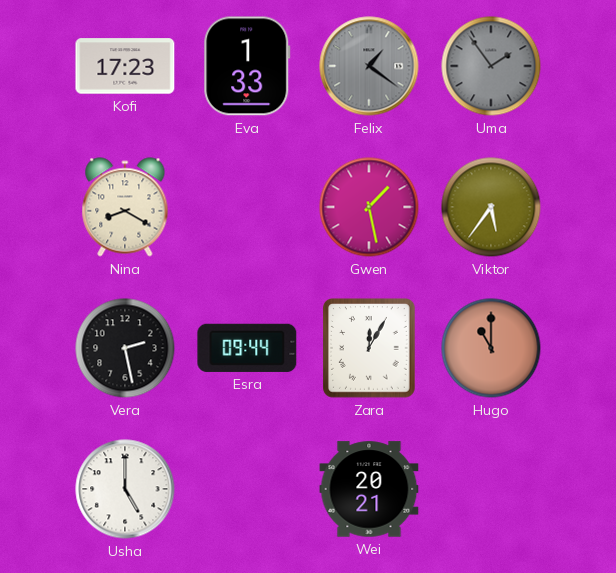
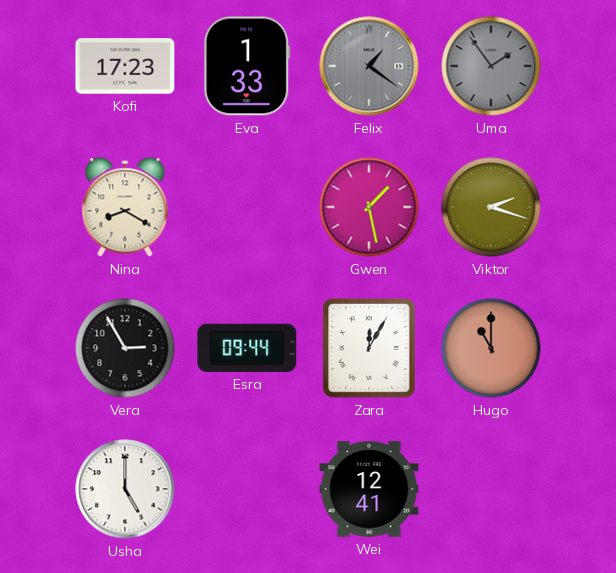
Viktor: 5:36 -> 2:18 (491, 207)
Vera: 2:28 -> 2:55 (125, 348)
Wei: 20:21 -> 12:41 (369, 489)
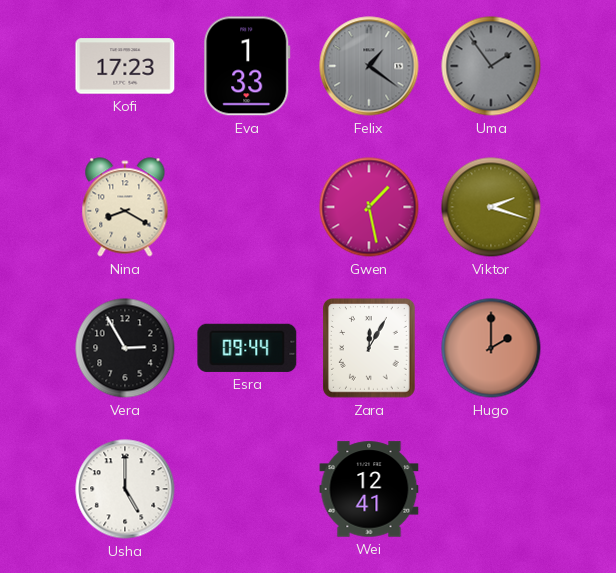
Hugo: 11:00 -> 2:00 (491, 348)
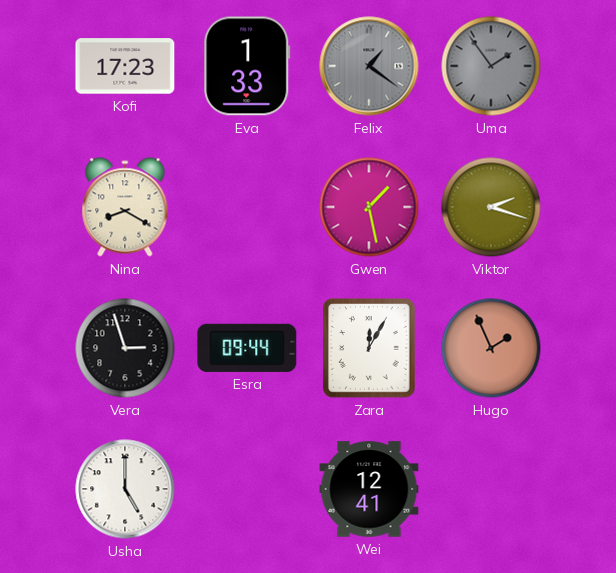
Vera: 2:55 -> 2:57 (125, 348)
Hugo: 2:00 -> 1:56 (491, 348)
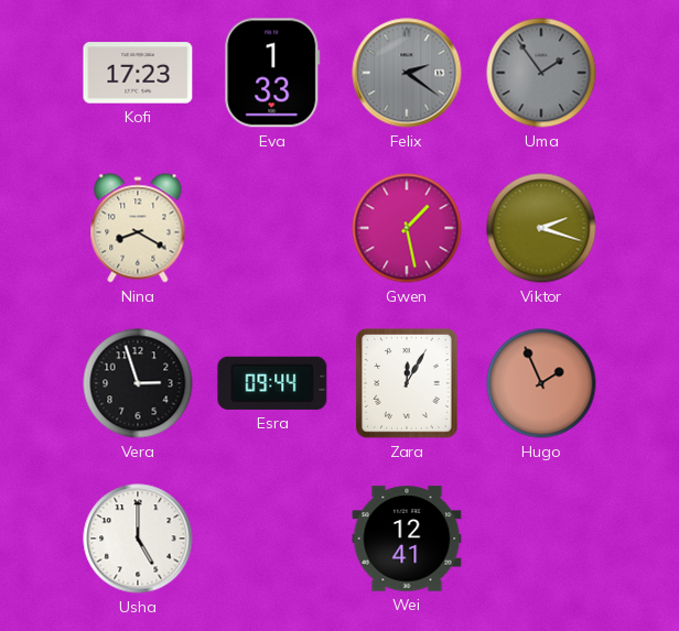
Felix: 1:21 -> 2:21 (407, 73)
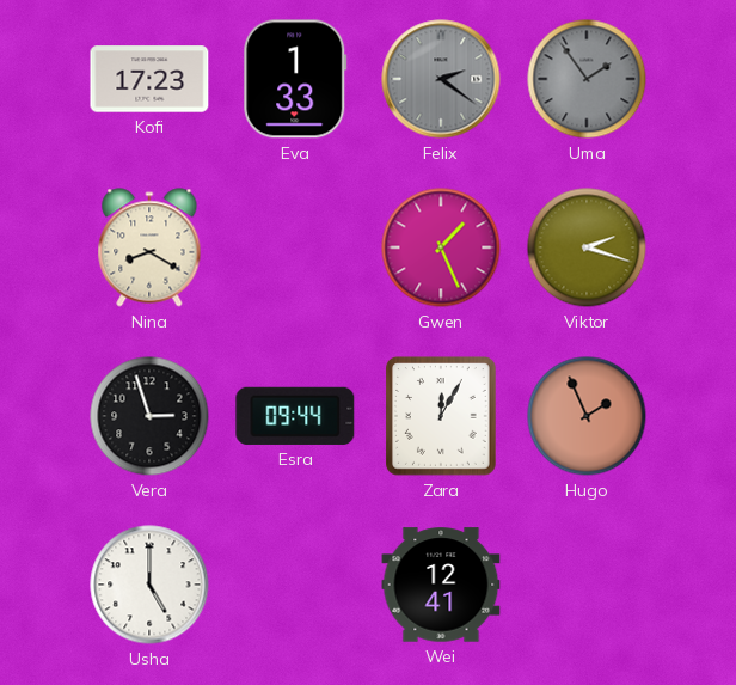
Gwen: 1:28 -> 1:26 (441, 247)
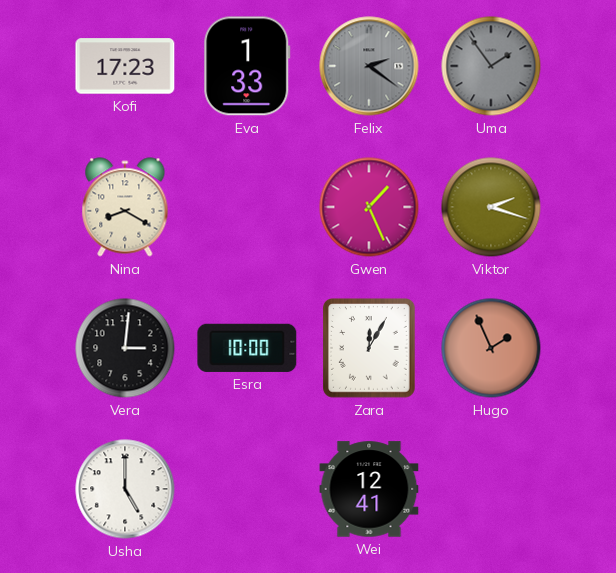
Vera: 2:57 -> 3:01 (125, 348)
Esra: 09:44 -> 10:00 (247, 348)
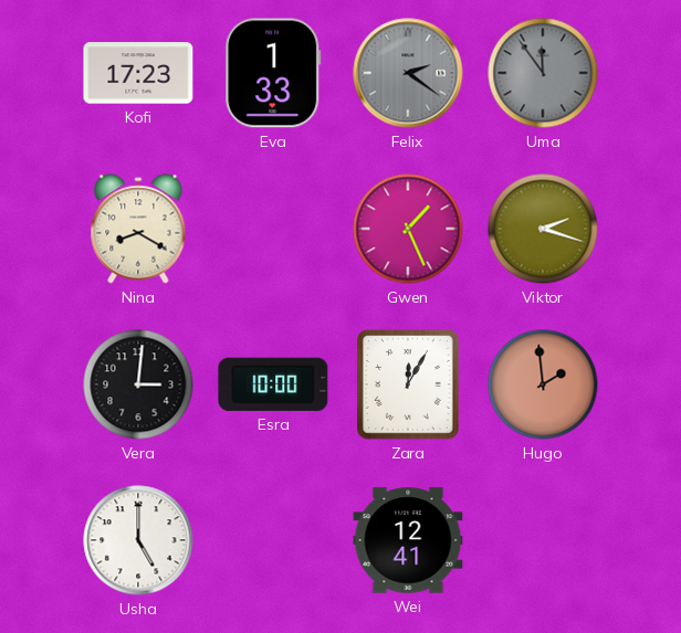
Uma: 1:54 -> 11:54 (543, 73)
Hugo: 1:56 -> 1:59 (543, 384)
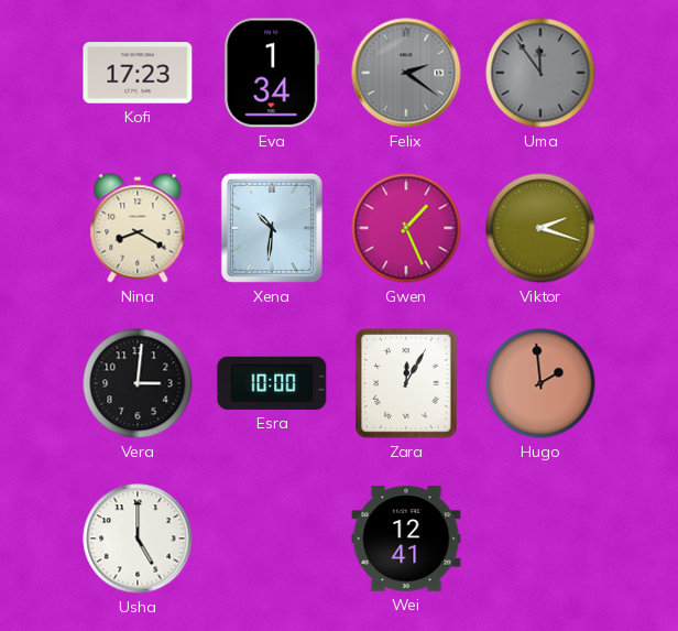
Eva: 1:33 -> 1:34 (272, 73)
Xena: none -> 10:31 (272, 228)
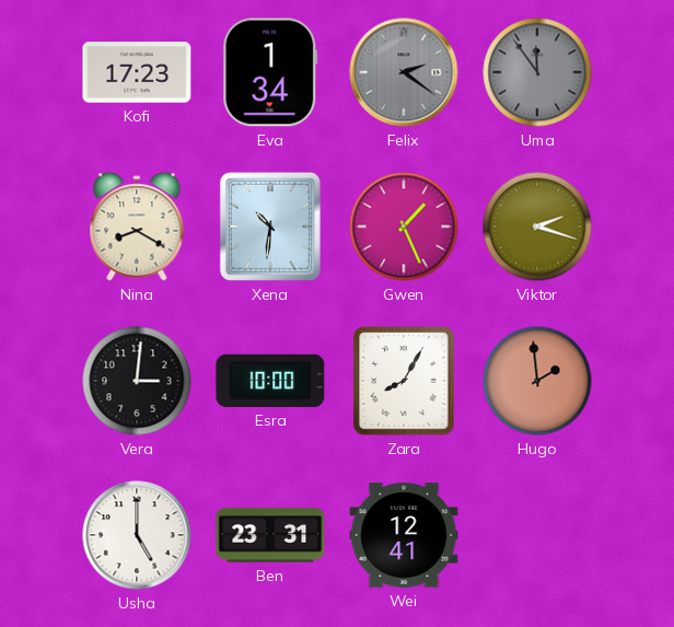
Zara: 12:05 -> 8:05 (405, 381)
Ben: none -> 23:31 (270, 535)
